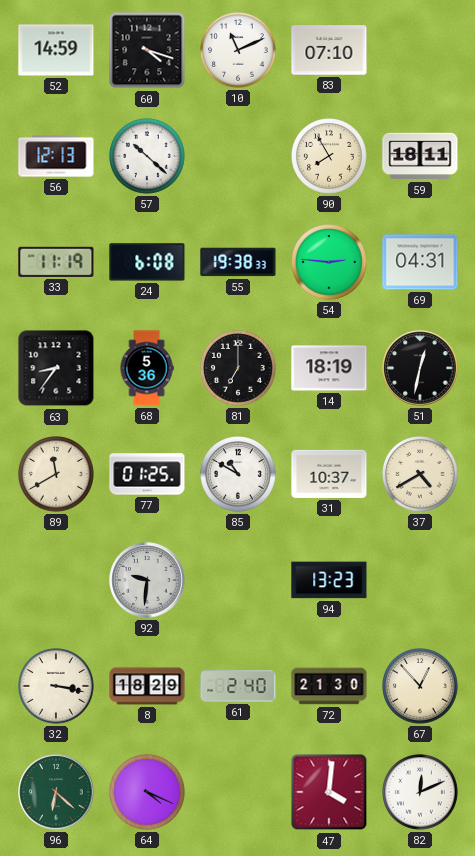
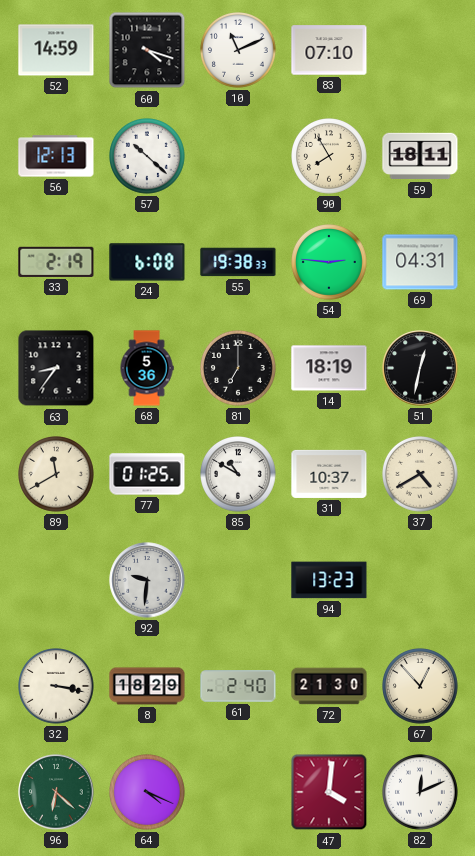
33: 11:19 -> 2:19 (56, 262)
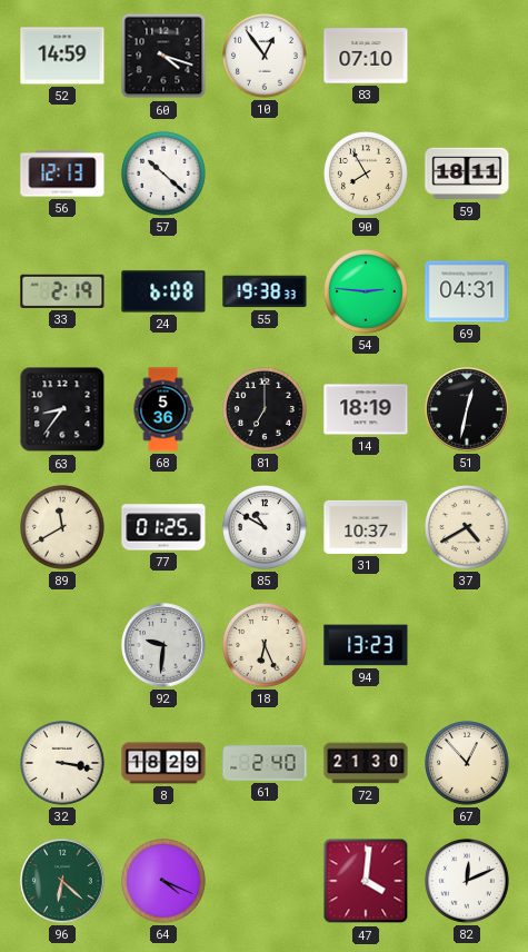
10: 11:11 -> 12:54 (266, 57)
18: none -> 6:26 (266, 646)
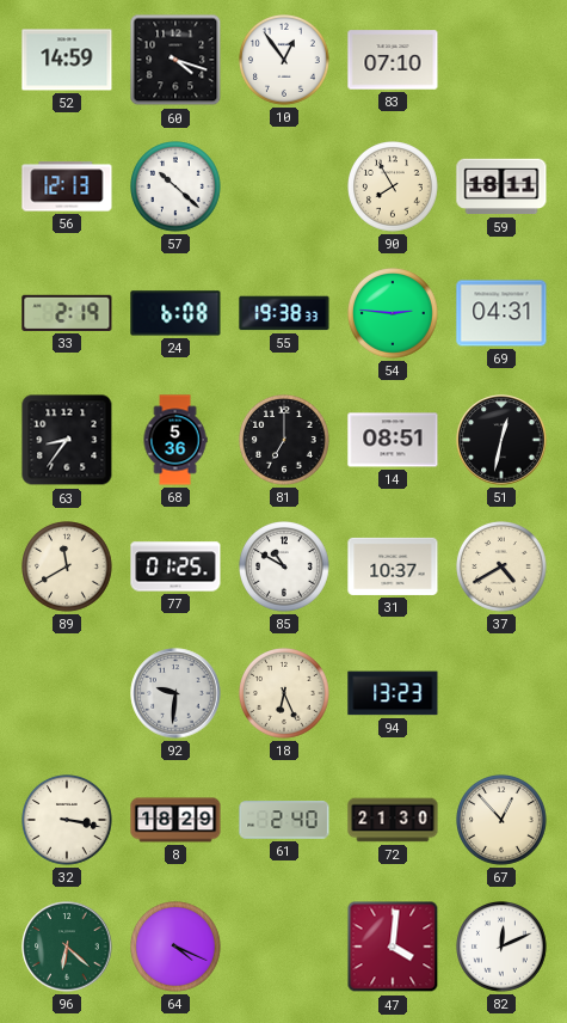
14: 18:19 -> 08:51 (393, 440)
